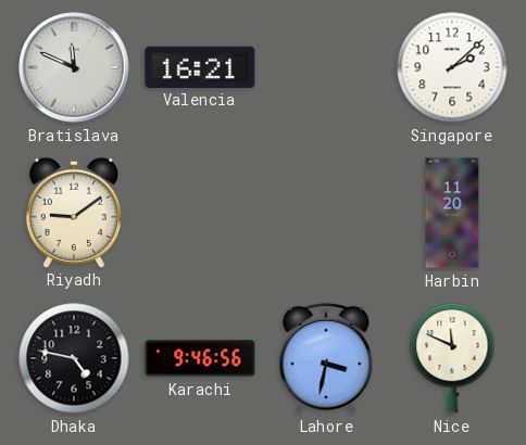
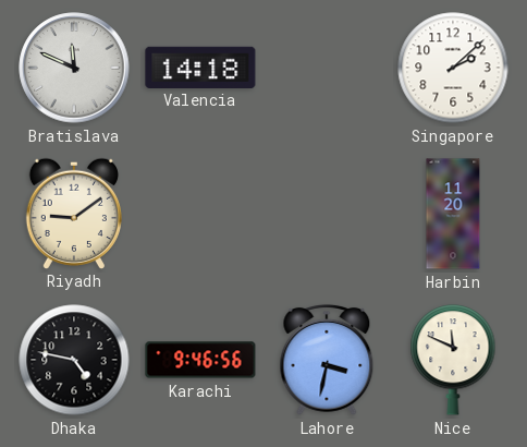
Valencia: 16:21 -> 14:18 (200, 67)
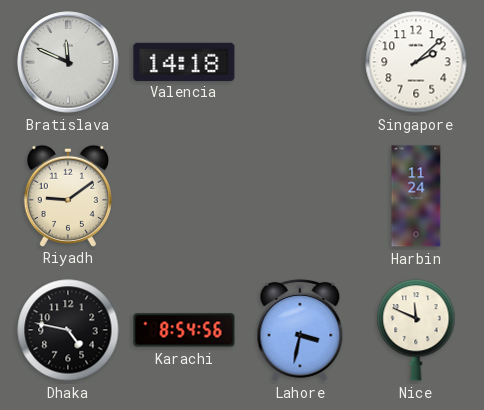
Harbin: 11:20 -> 11:24 (416, 196)
Karachi: 9:46 -> 8:54 (184, 330)
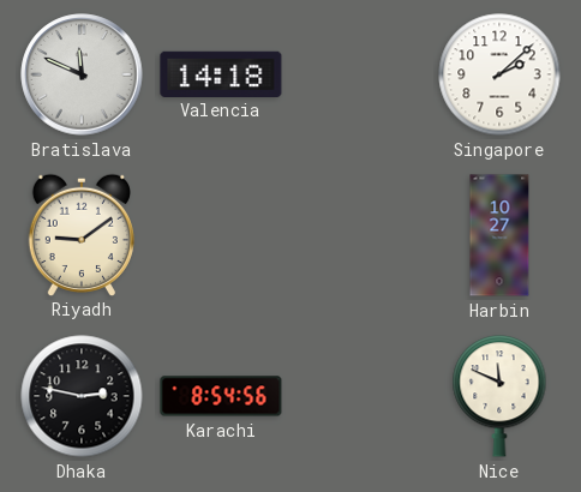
Harbin: 11:24 -> 10:27 (499, 235)
Dhaka: 4:47 -> 2:47 (82, 396)
Lahore: 3:32 -> none (300, 330)
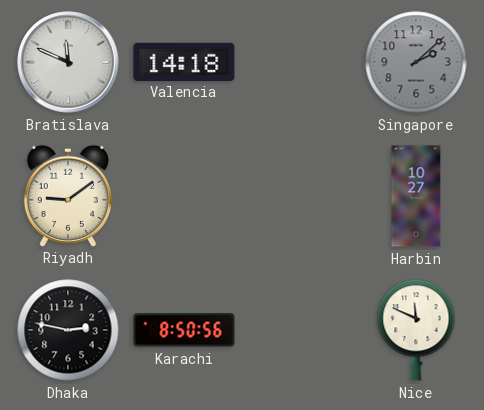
Singapore dial: white -> grey (416, 62)
Karachi: 8:54 -> 8:50 (184, 330)
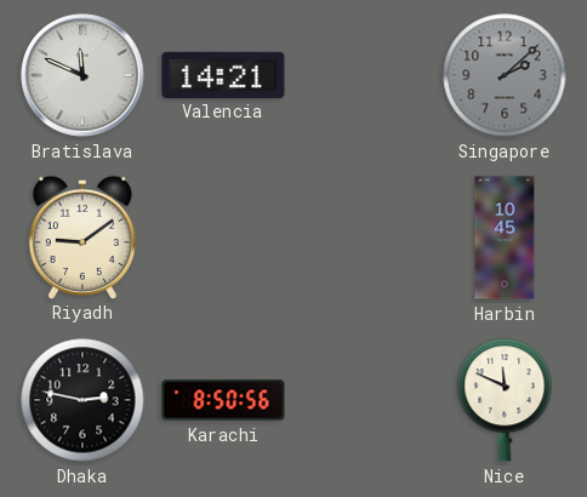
Valencia: 14:18 -> 14:21 (223, 74)
Harbin: 10:27 -> 10:45 (505, 238)
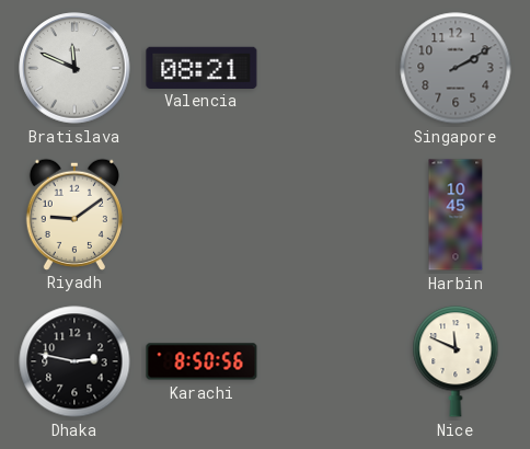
Valencia: 14:21 -> 08:21 (201, 67)
Singapore: 2:08 -> 2:10 (456, 68)
